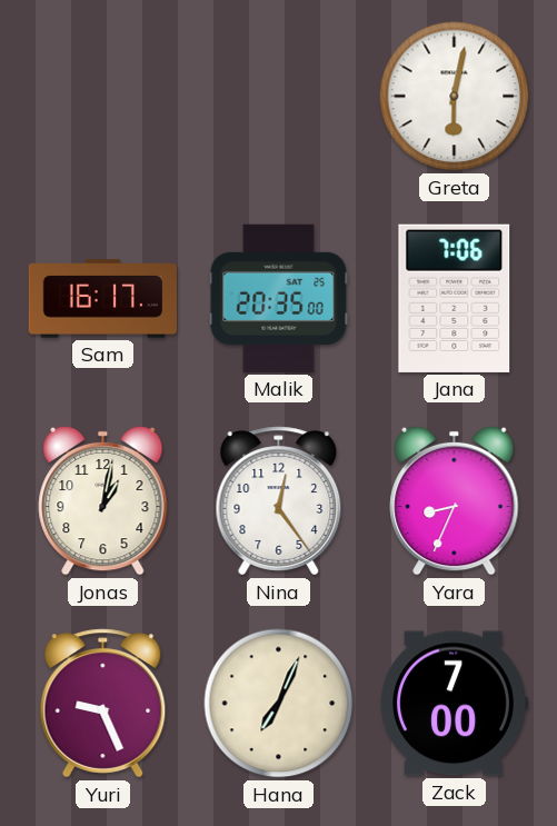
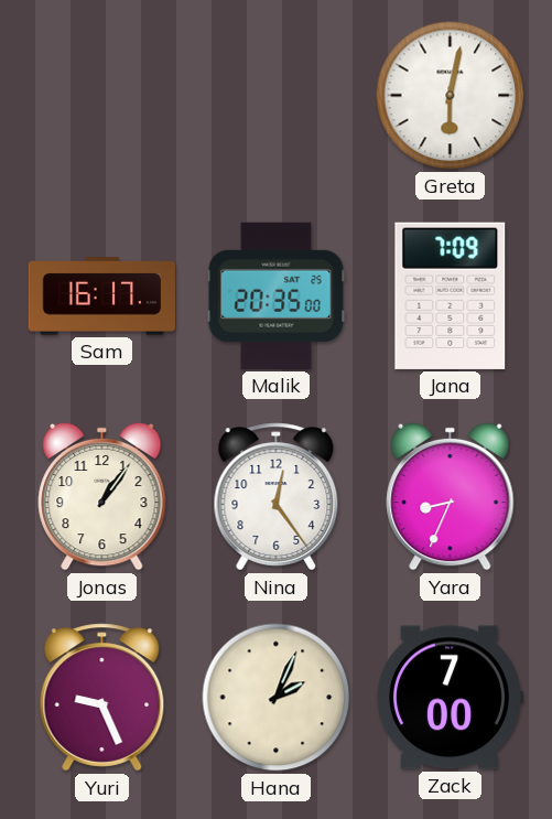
Jana: 7:06 -> 7:09 (451, 295)
Jonas: 1:02 -> 1:06 (102, 496)
Hana: 7:04 -> 2:04 (277, 698)
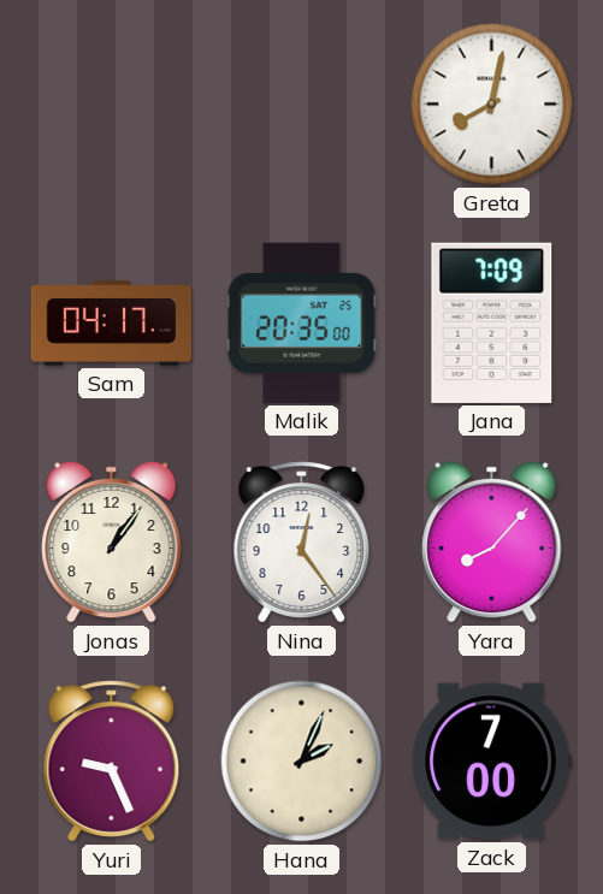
Greta: 6:02 -> 8:02 (492, 105)
Sam: 16:17 -> 04:17 (111, 324)
Yara: 8:34 -> 8:07 (492, 541)
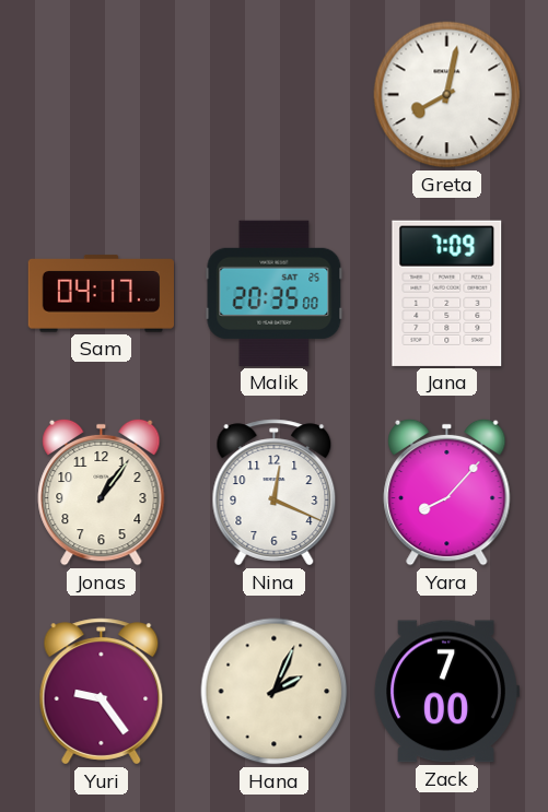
Nina: 12:24 -> 12:19 (275, 493)
Yuri: 9:26 -> 9:24 (102, 692)
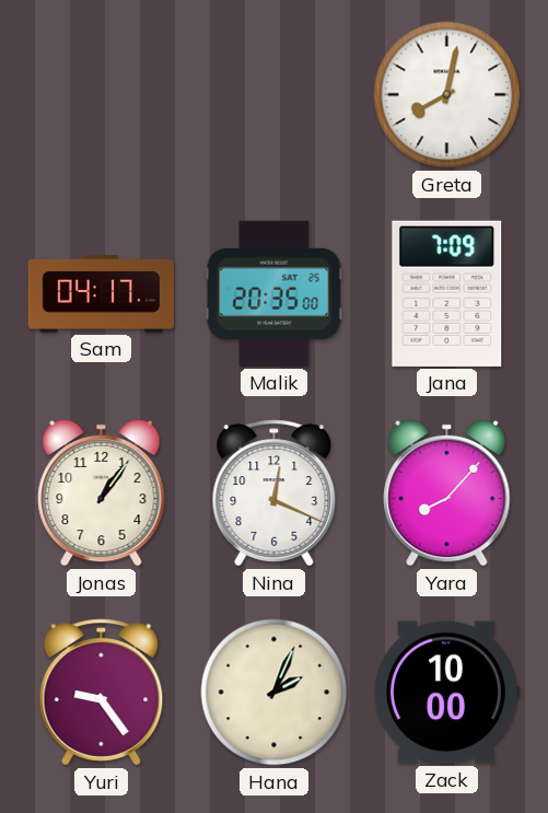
Zack: 7:00 -> 10:00 (446, 693)
